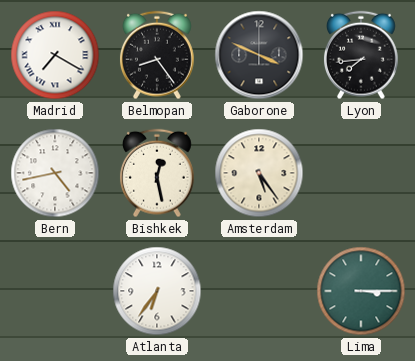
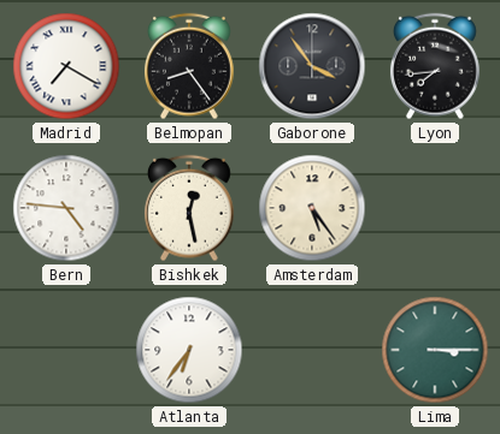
Gaborone: 3:49 -> 3:54 (312, 66)
Bern: 4:43 -> 4:46 (66, 208)
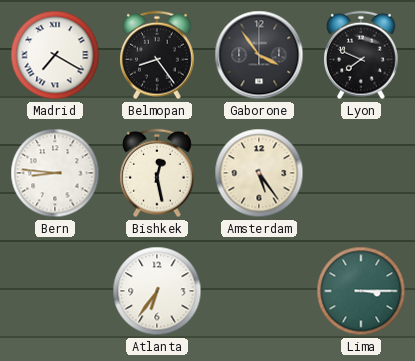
Lyon: 7:44 -> 7:49 (361, 55)
Bern: 4:46 -> 8:46 (55, 173)
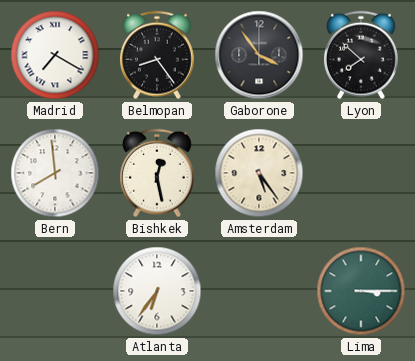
Lyon: 7:49 -> 7:52 (361, 55)
Bern: 8:46 -> 7:59 (55, 173)
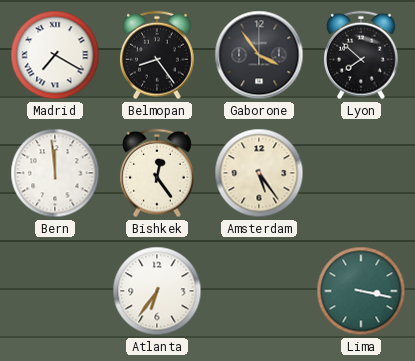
Bern: 7:59 -> 11:59 (55, 173)
Bishkek: 12:28 -> 12:24 (157, 173)
Lima: 3:15 -> 3:17 (361, 291)
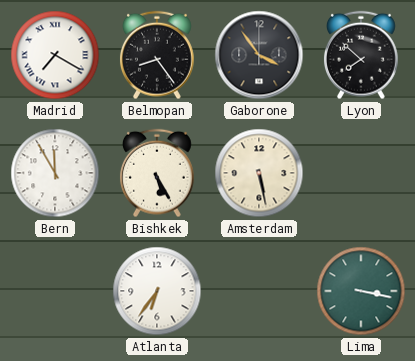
Bern: 11:59 -> 11:55 (55, 173)
Bishkek: 12:24 -> 5:25 (157, 173)
Amsterdam: 5:24 -> 5:28 (259, 173)
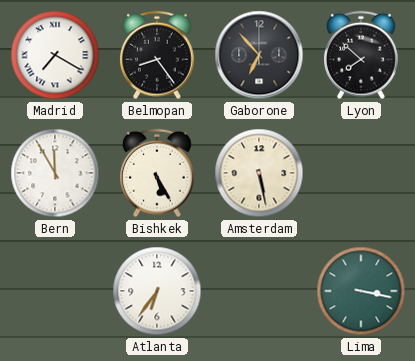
Gaborone: 3:54 -> 6:53 (259, 55)
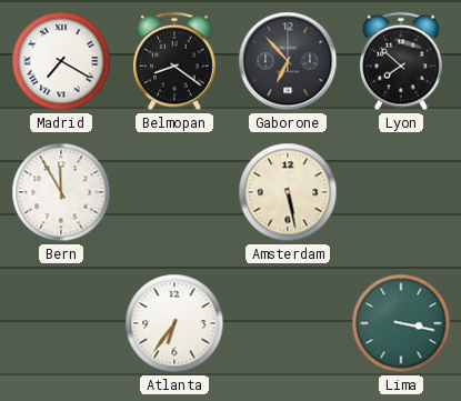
Belmopan: 8:24 -> 8:21 (174, 61)
Bishkek: 5:25 -> none (157, 173)
